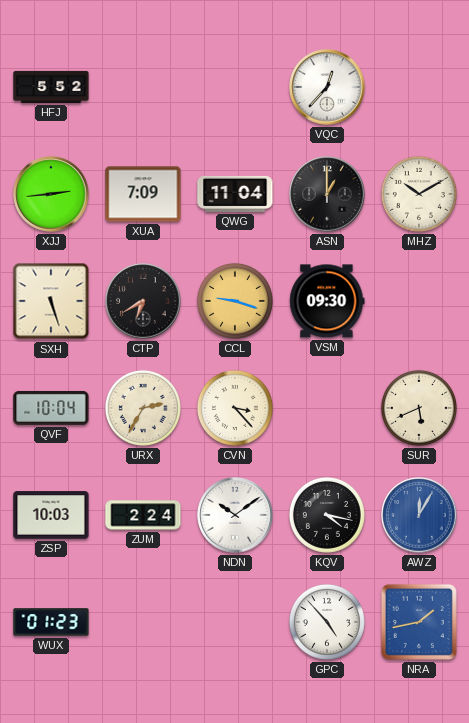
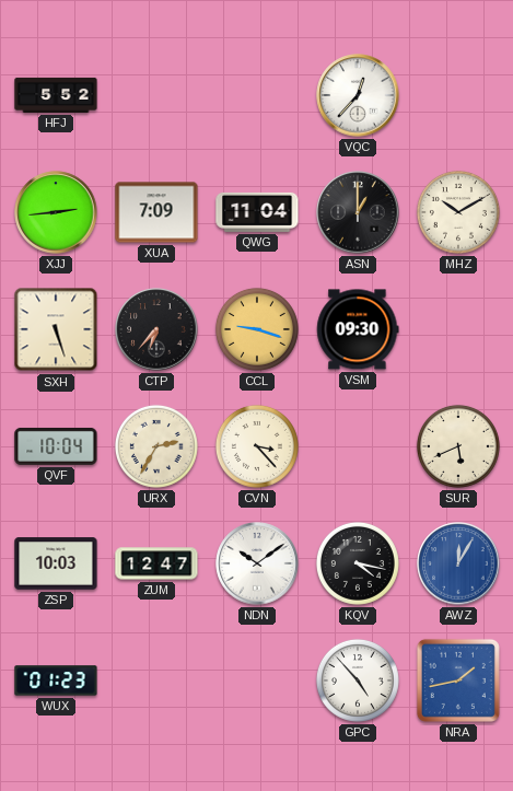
CTP: 6:40 -> 6:37 (156, 329)
ZUM: 2:24 -> 12:47 (156, 563)
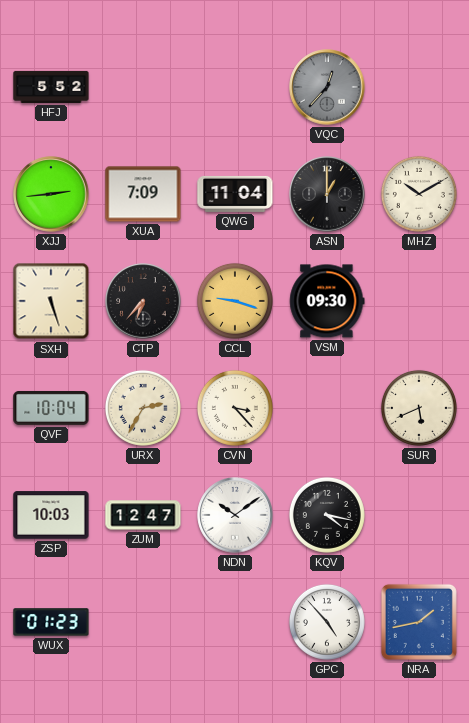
VQC dial: white -> grey (327, 87)
AWZ: 12:05 -> none (458, 563)
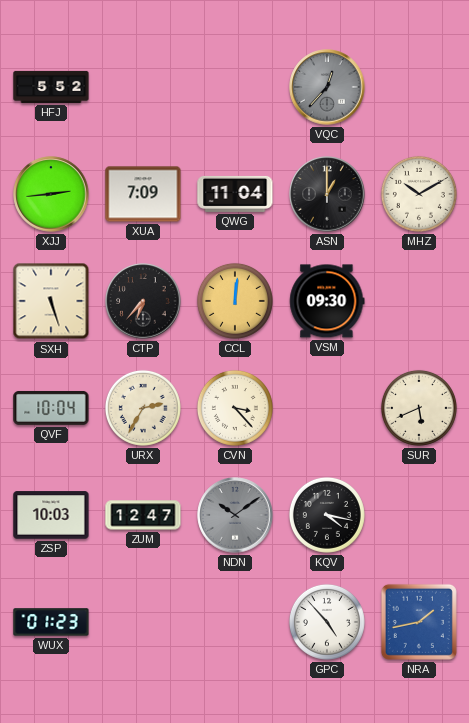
CCL: 9:18 -> 12:01 (235, 301)
NDN dial: white -> grey (235, 515)
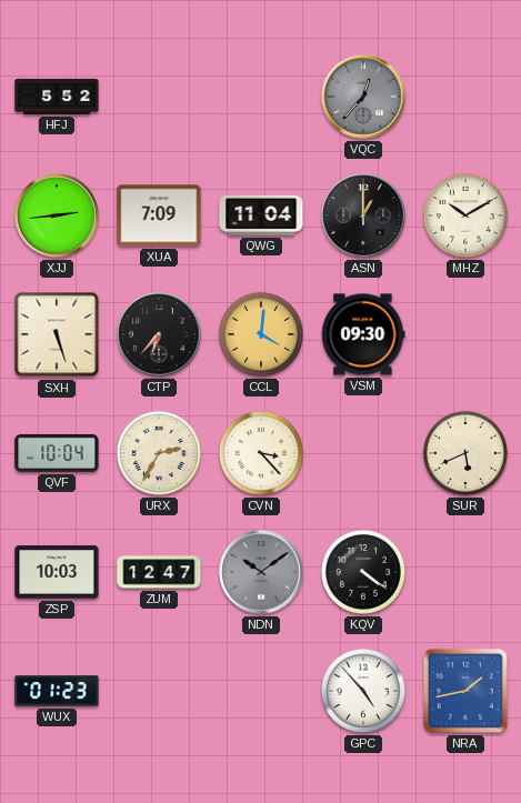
CCL: 12:01 -> 4:01 (261, 334)
KQV: 4:17 -> 4:21 (363, 572)
